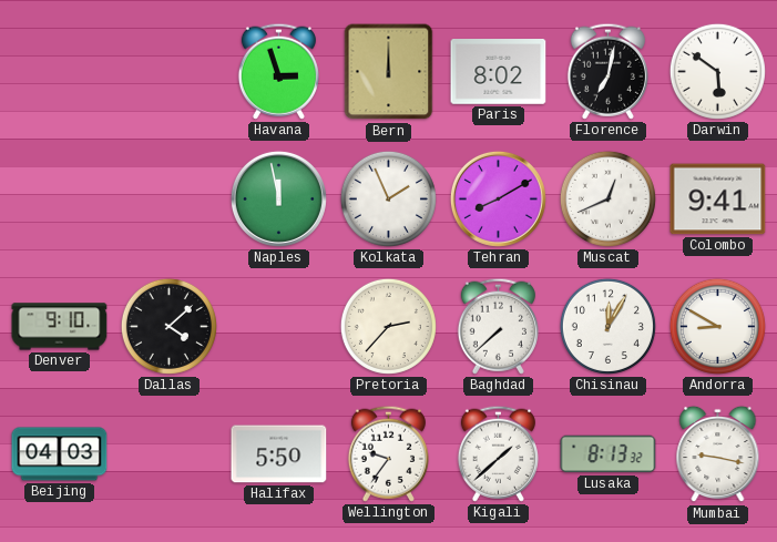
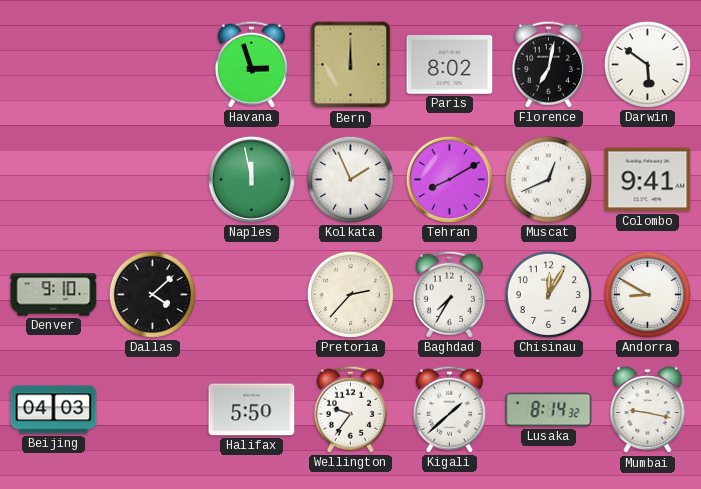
Baghdad: 7:38 -> 7:35 (449, 294)
Lusaka: 8:13 -> 8:14 (549, 410)
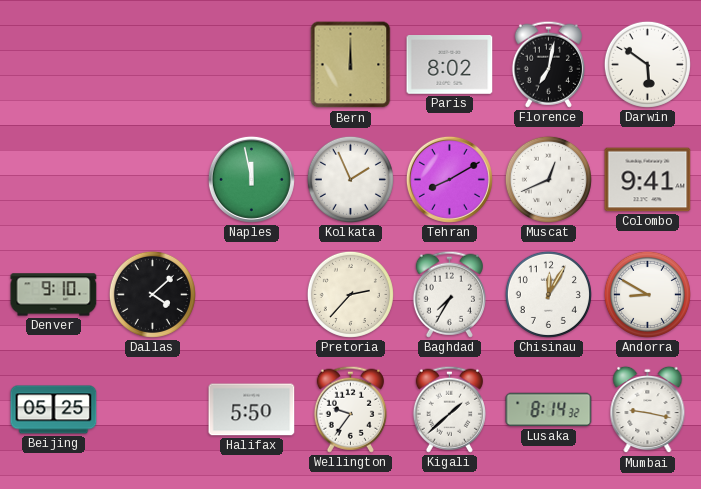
Havana: 2:57 -> none (251, 64)
Beijing: 04:03 -> 05:25 (54, 410)
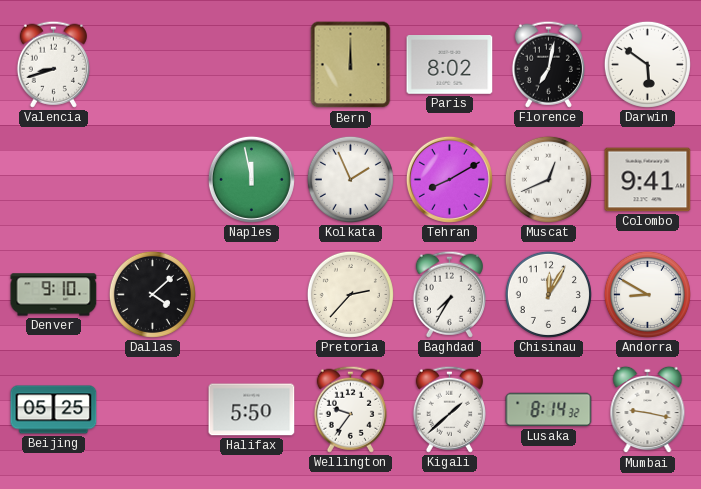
Valencia: none -> 8:42 (53, 64)
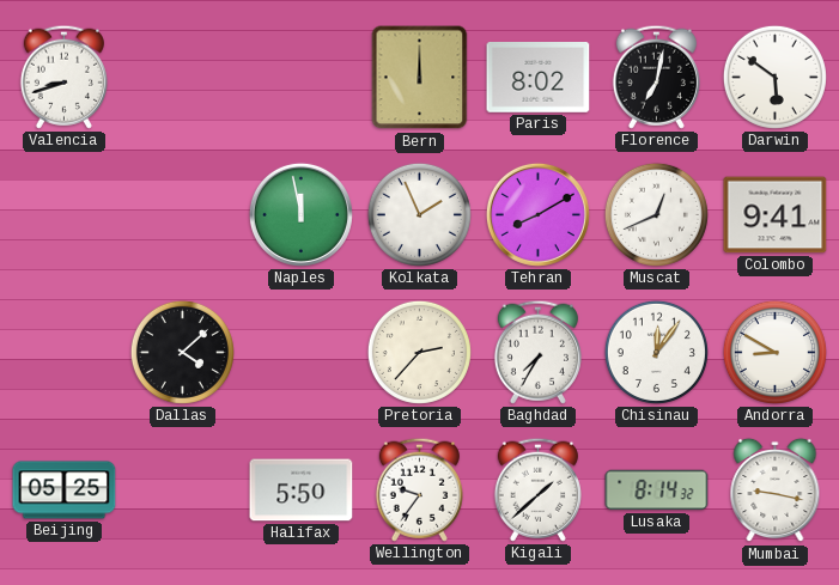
Denver: 9:10 -> none (54, 295)
Chisinau: 12:05 -> 12:06 (656, 352)
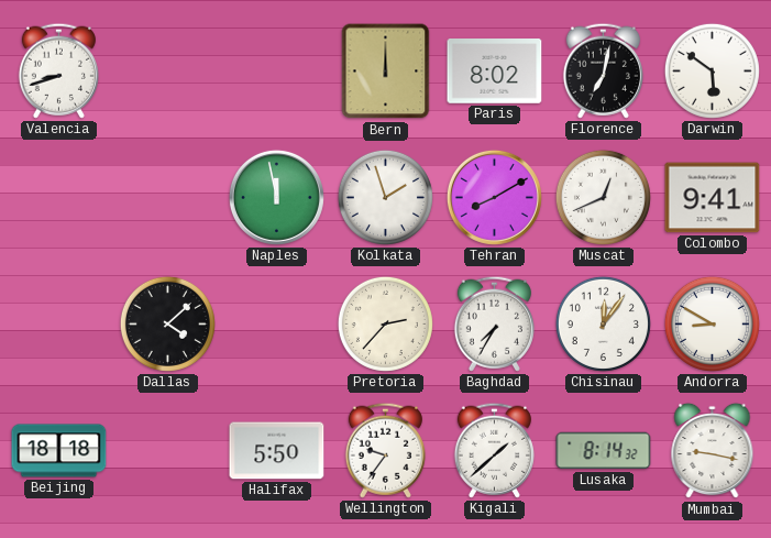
Kolkata: 1:56 -> 1:57 (385, 197)
Beijing: 05:25 -> 18:18 (59, 451)
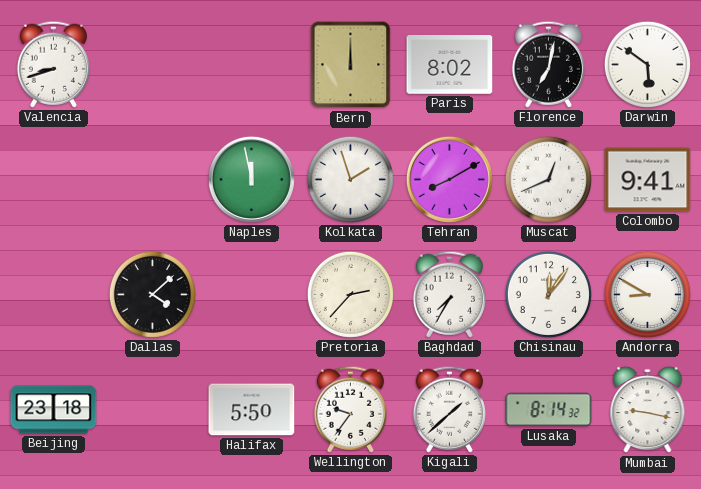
Beijing: 18:18 -> 23:18 (54, 410)
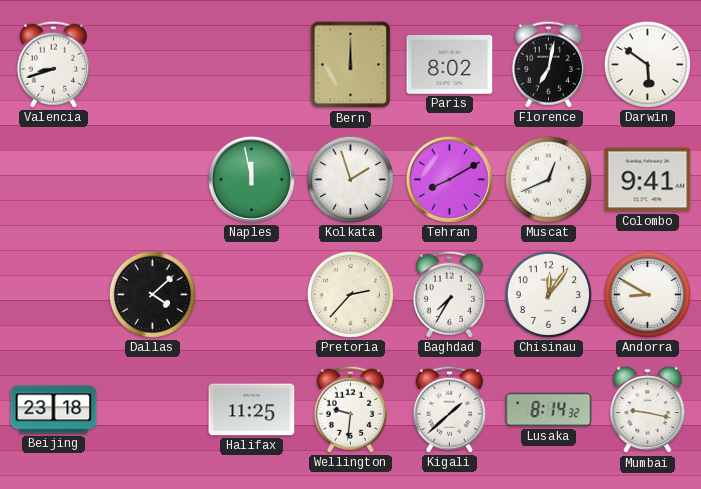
Halifax: 5:50 -> 11:25 (252, 410)
Wellington: 9:36 -> 9:31 (350, 409)
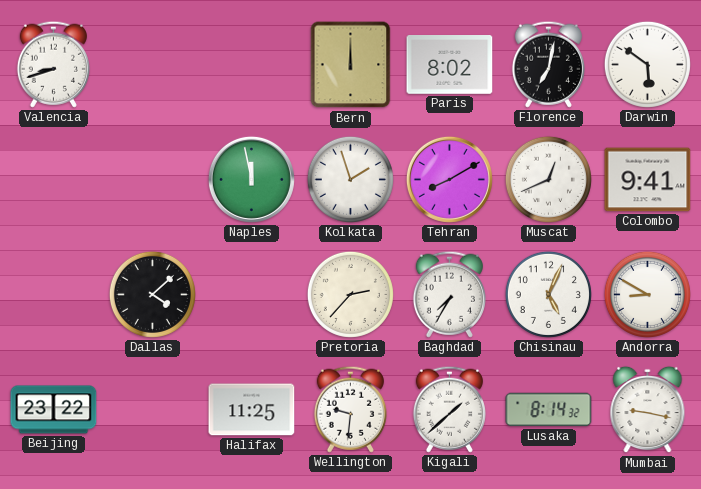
Chisinau: 12:06 -> 5:04 (548, 294)
Beijing: 23:18 -> 23:22 (54, 410)
